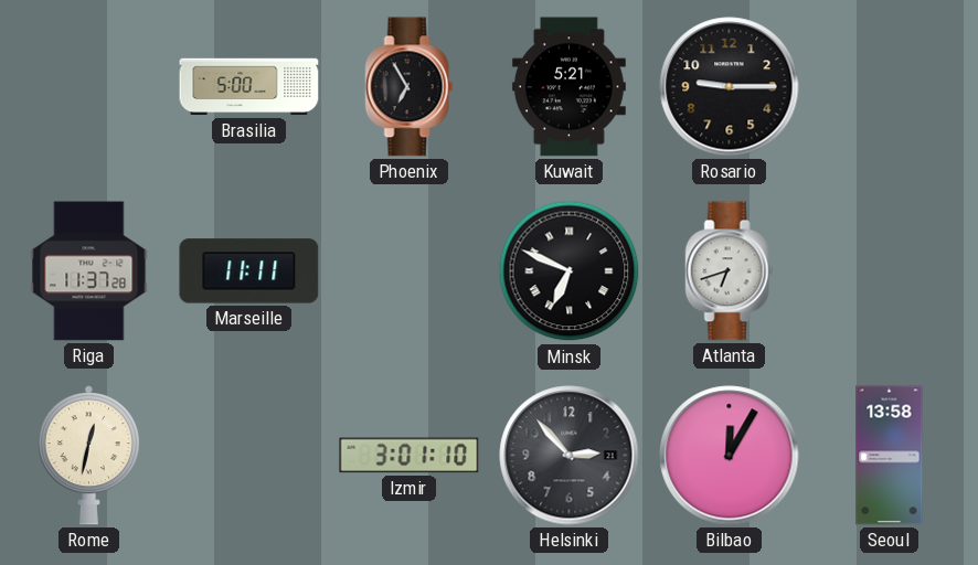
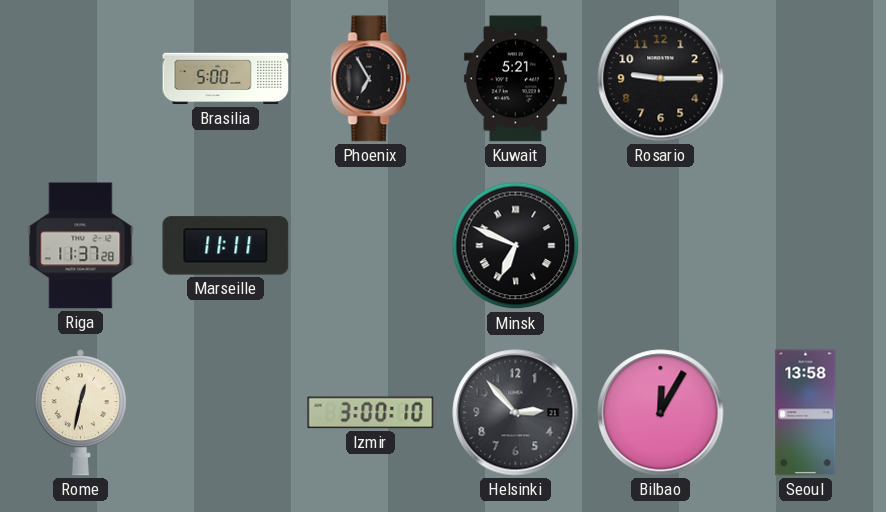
Atlanta: 6:42 -> none (730, 271)
Izmir: 3:01 -> 3:00 (371, 413)
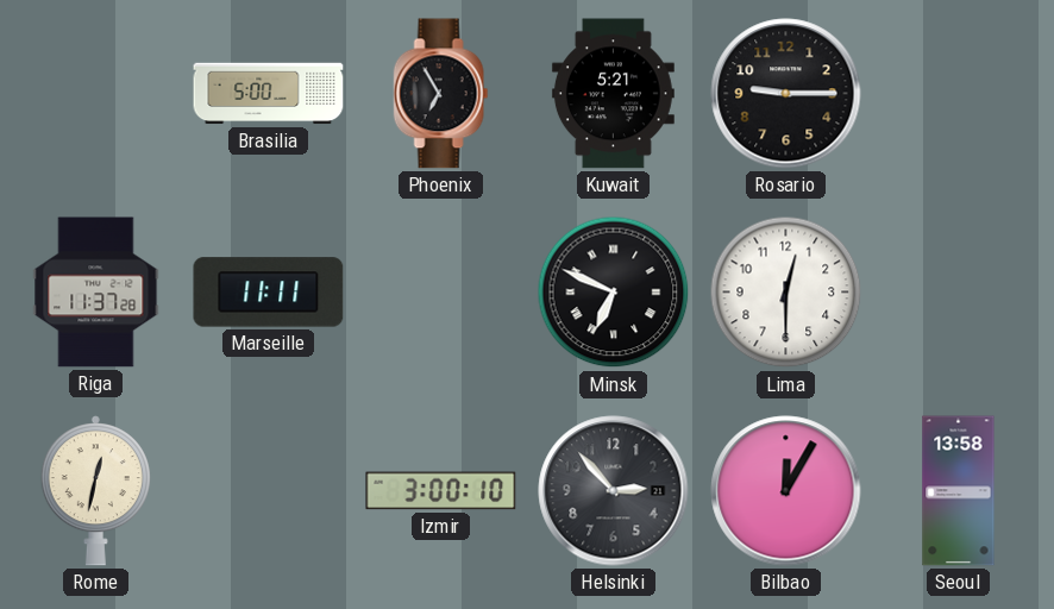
Lima: none -> 12:30 (786, 293)
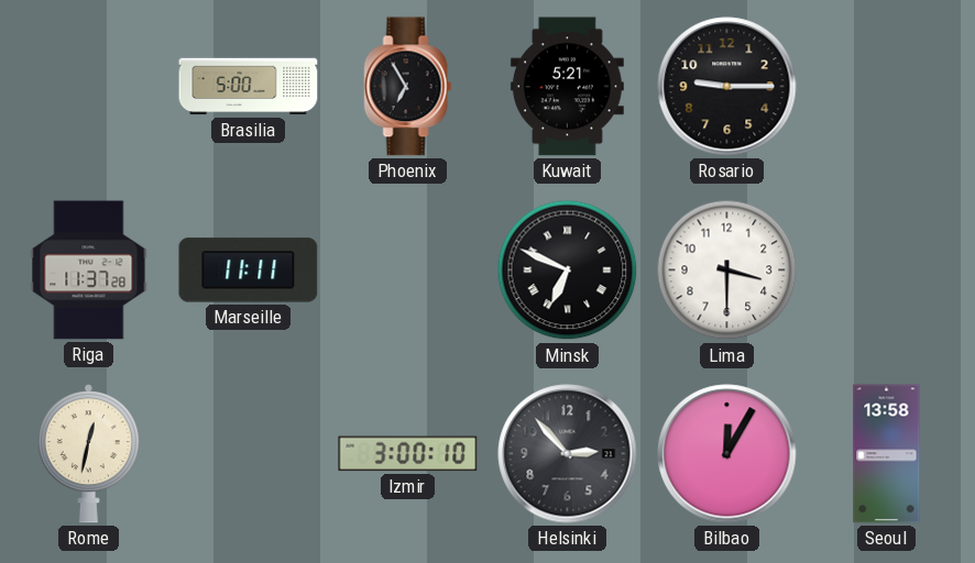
Lima: 12:30 -> 3:30 (727, 271)
